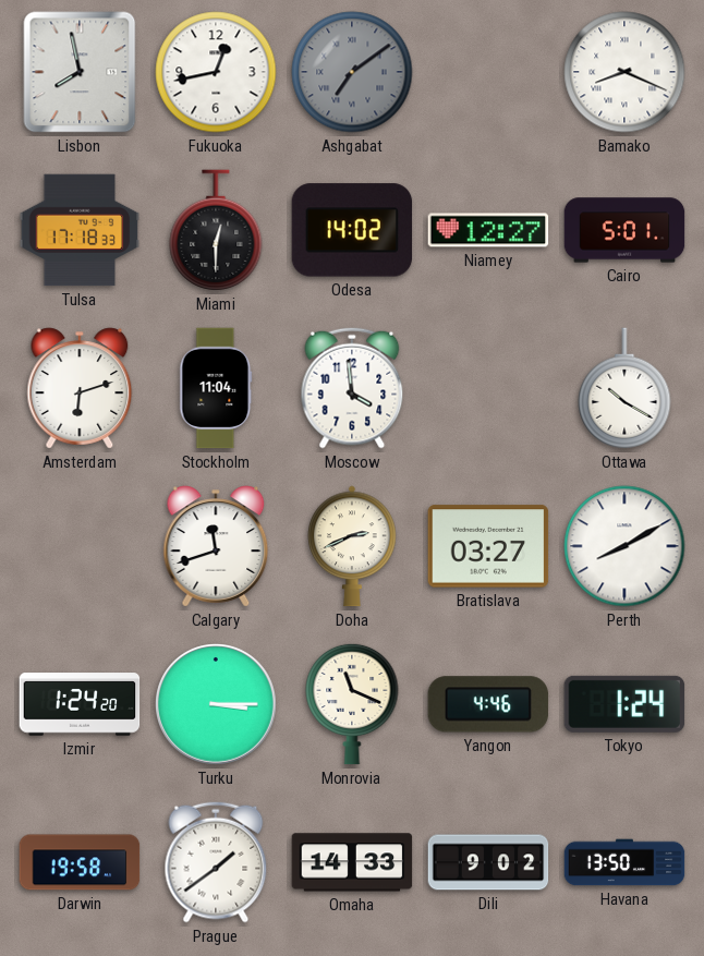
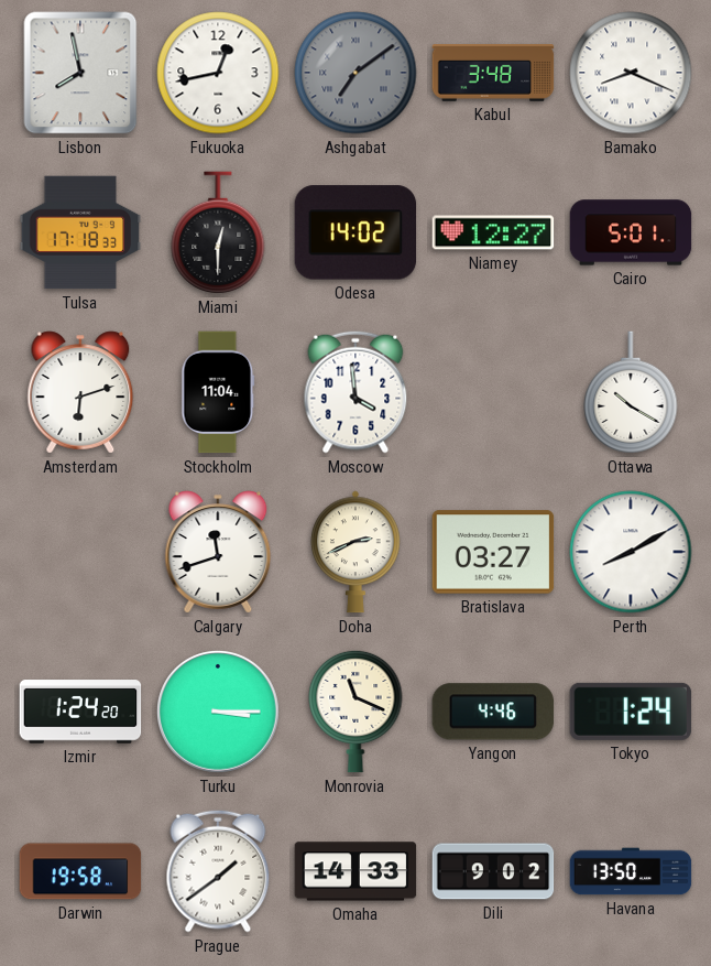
Kabul: none -> 3:48 (493, 73)
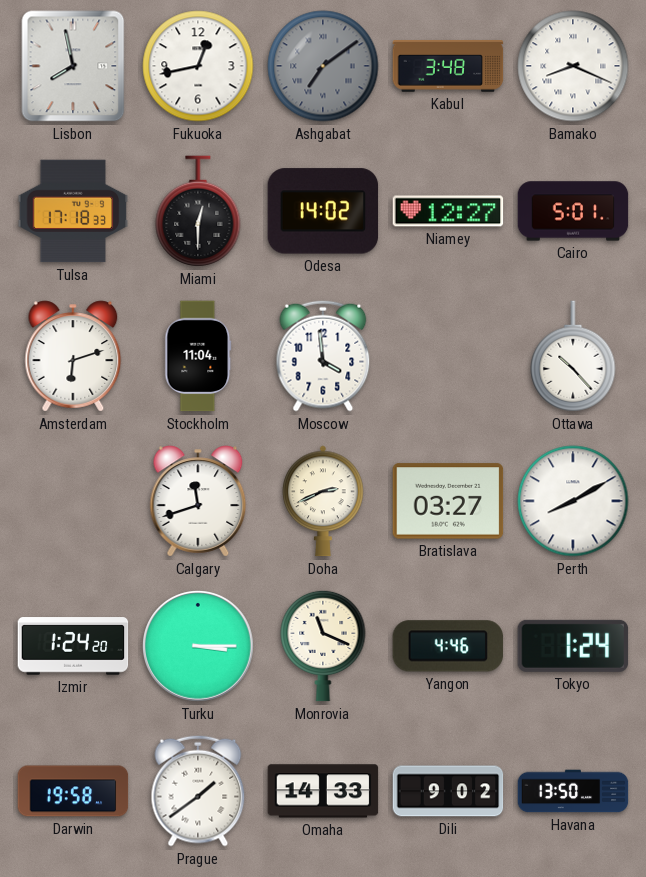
Ottawa: 10:20 -> 10:23 (573, 356)
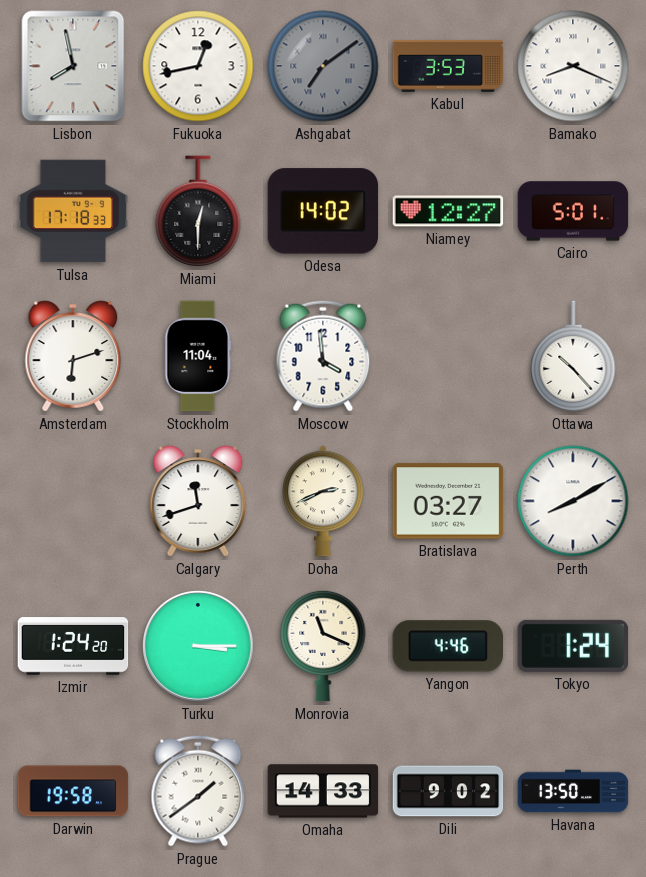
Kabul: 3:48 -> 3:53 (448, 66)
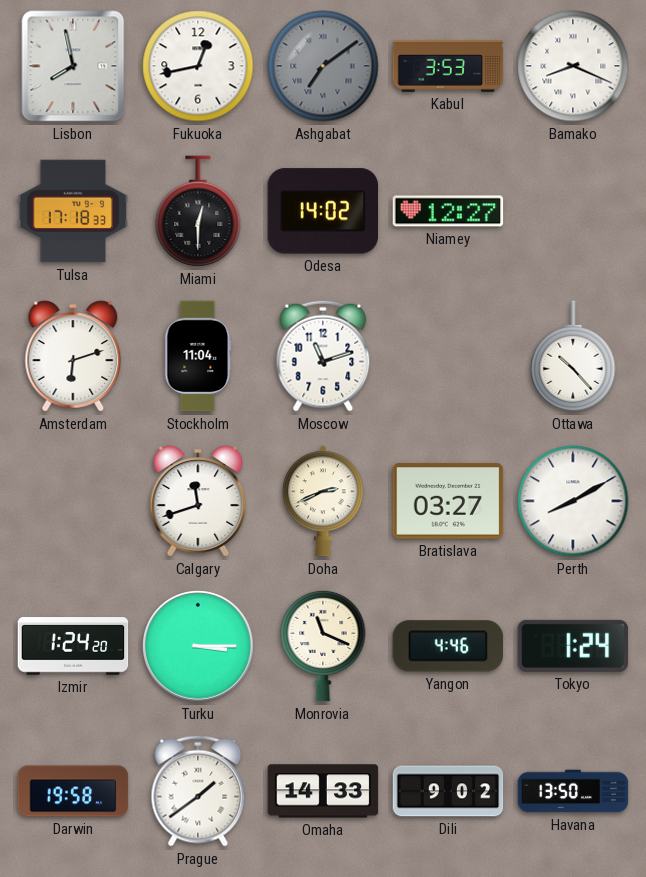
Cairo: 5:01 -> none (573, 211)
Moscow: 3:59 -> 11:12 (323, 356)
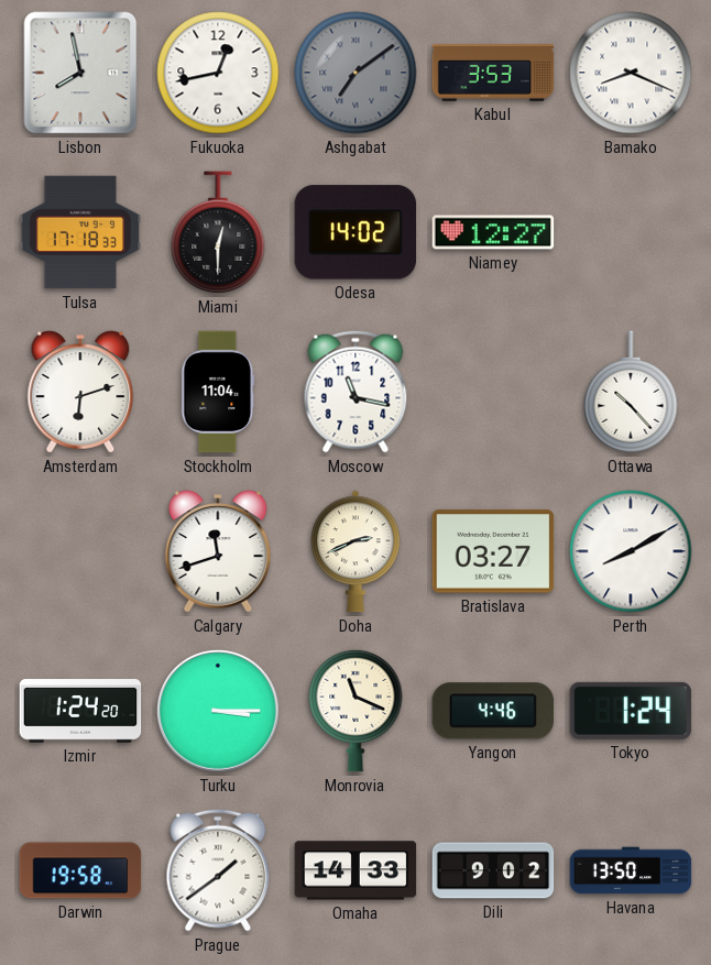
Moscow: 11:12 -> 11:17 (355, 392)
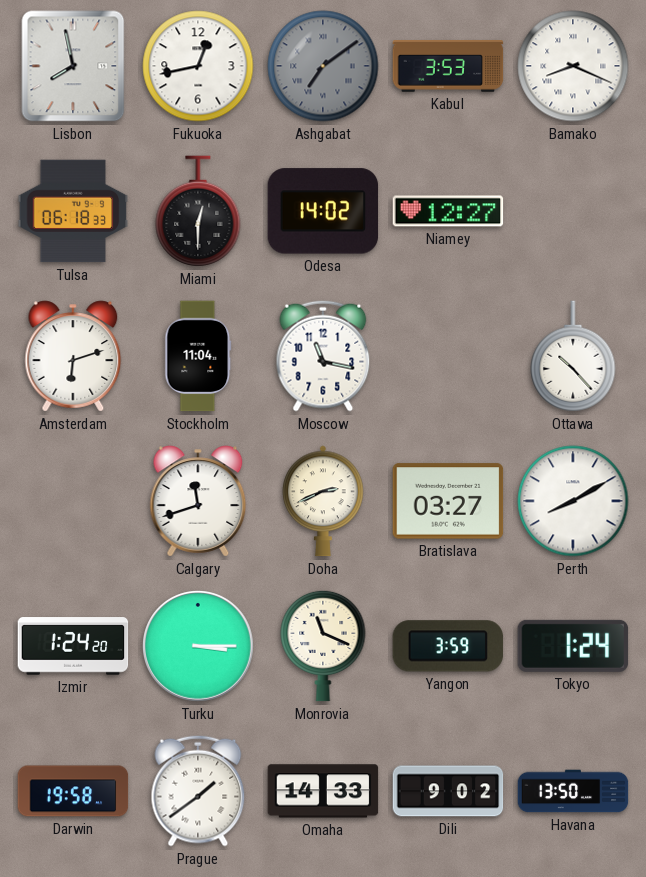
Tulsa: 17:18 -> 06:18 (73, 211)
Yangon: 4:46 -> 3:59 (448, 646)
